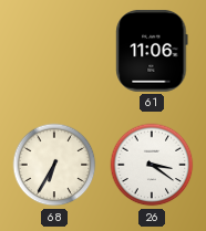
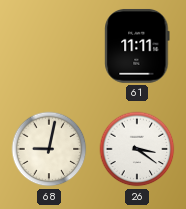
61: 11:06 -> 11:11 (137, 46)
68: 6:35 -> 9:02 (49, 149)
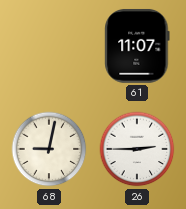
61: 11:11 -> 11:07 (137, 46)
26: 3:21 -> 2:45 (137, 149)
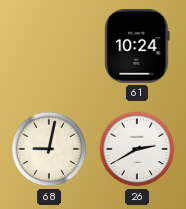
61: 11:07 -> 10:24 (137, 46)
26: 2:45 -> 2:40 (137, 149)
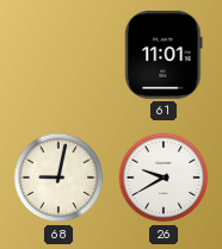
61: 10:24 -> 11:01 (164, 55)
26: 2:40 -> 9:40 (164, 178)
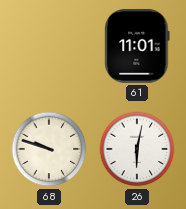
68: 9:02 -> 9:48 (49, 149)
26: 9:40 -> 6:02 (137, 149)
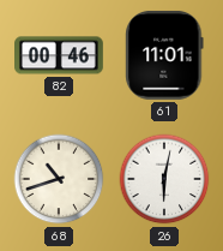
82: none -> 00:46 (60, 55)
68: 9:48 -> 10:42 (59, 179)
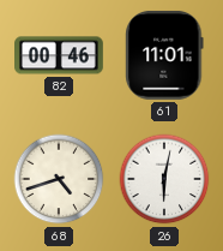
68: 10:42 -> 4:42 (59, 179)
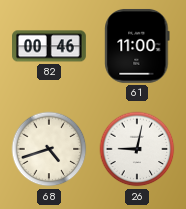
61: 11:01 -> 11:00 (137, 46)
26: 6:02 -> 9:02 (137, 149)
